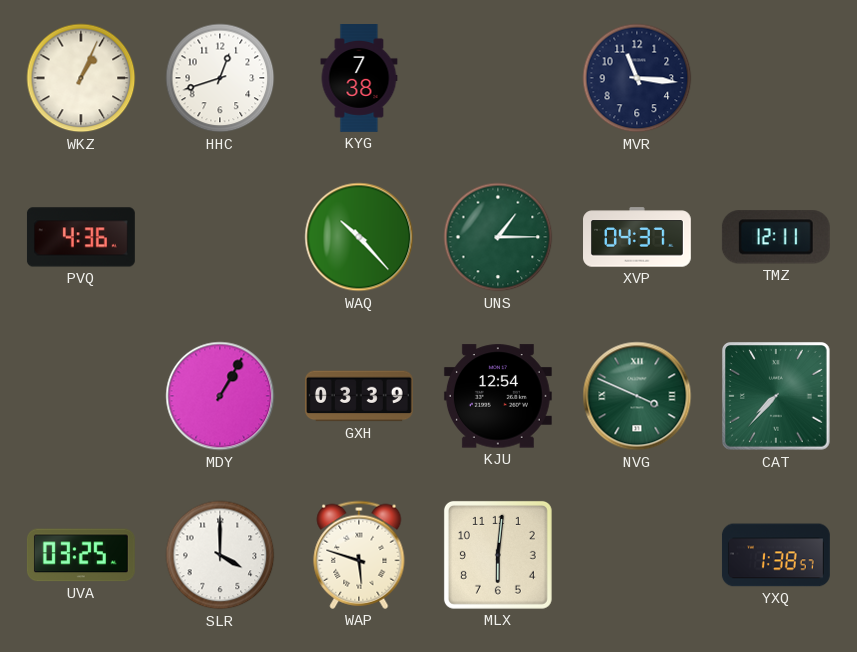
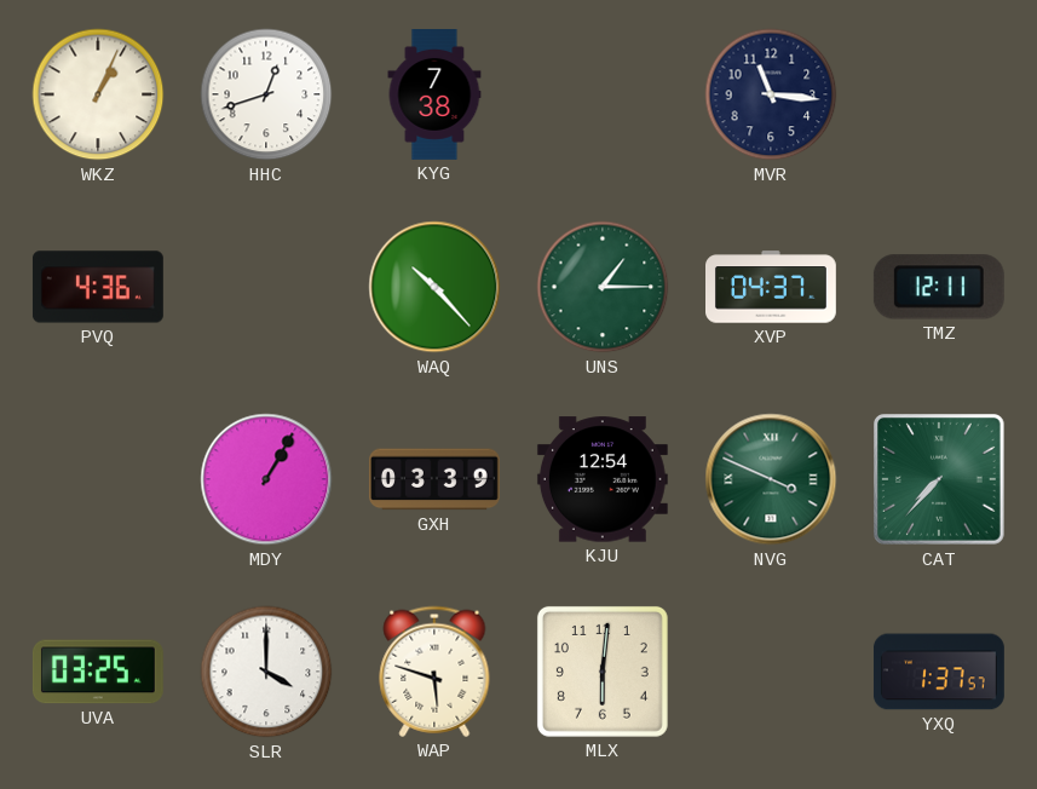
YXQ: 1:38 -> 1:37 (939, 672)
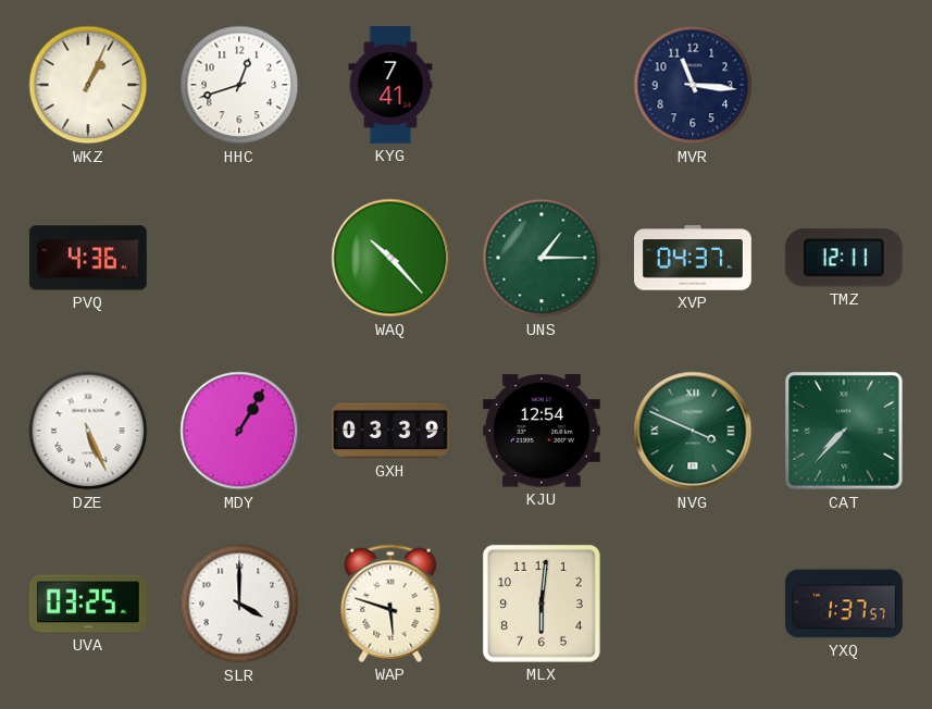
KYG: 7:38 -> 7:41 (390, 86)
DZE: none -> 5:26 (88, 431)
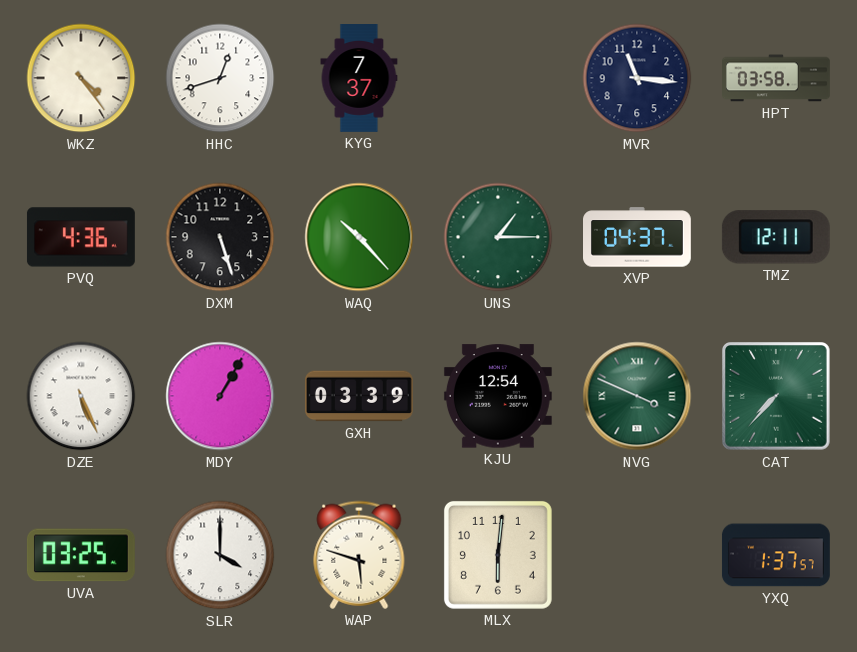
WKZ: 1:04 -> 4:24 (81, 78)
KYG: 7:41 -> 7:37 (359, 79)
HPT: none -> 03:58 (777, 78)
DXM: none -> 5:27 (220, 237)
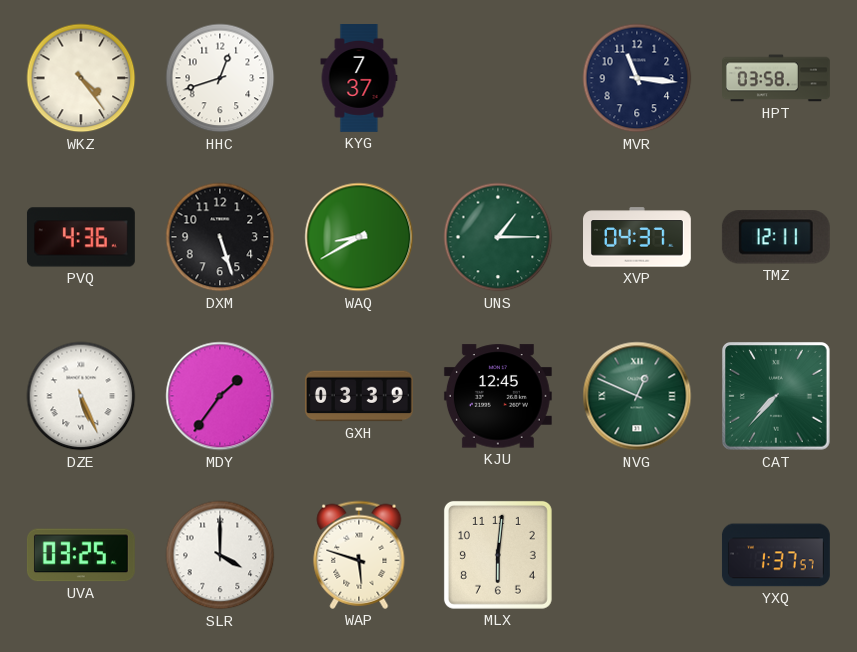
WAQ: 10:23 -> 8:40 (359, 237)
MDY: 1:05 -> 1:36 (220, 396)
KJU: 12:54 -> 12:45 (498, 396)
NVG: 3:49 -> 12:49 (637, 396)
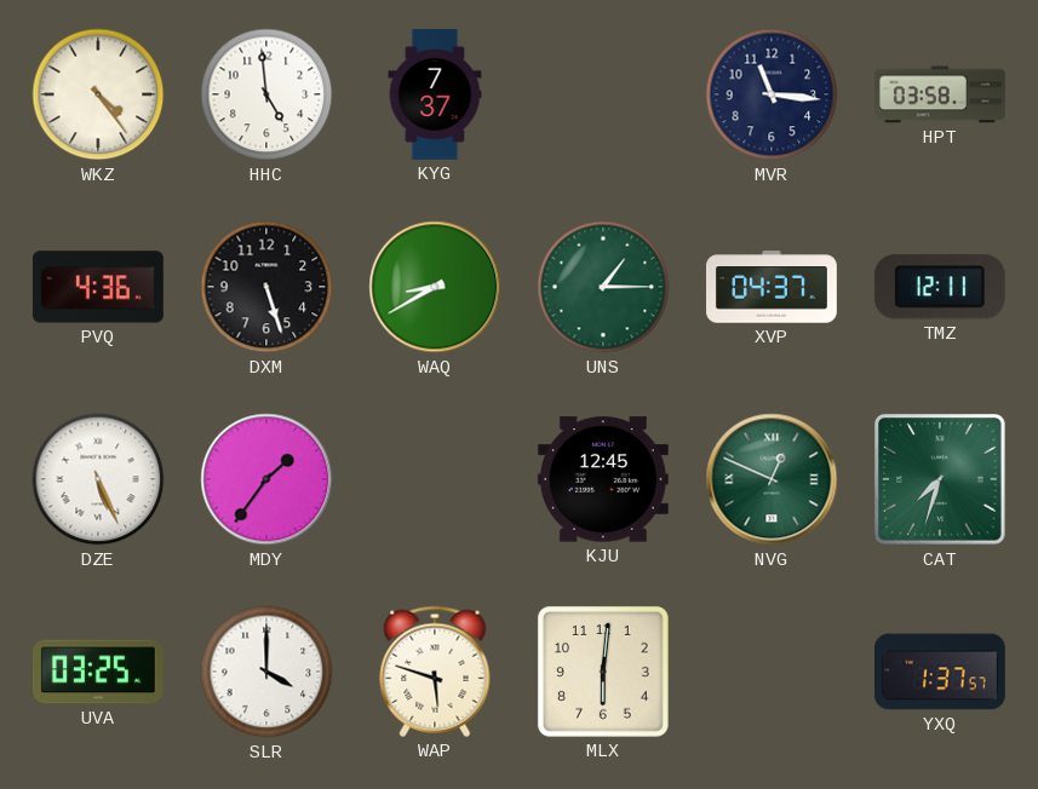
HHC: 12:42 -> 4:59 (266, 94)
GXH: 03:39 -> none (359, 396)
CAT: 7:37 -> 7:33 (941, 480)
